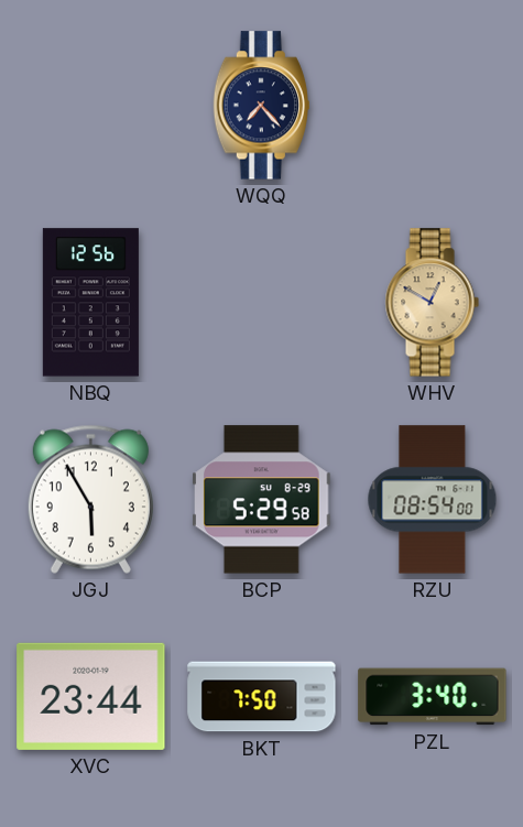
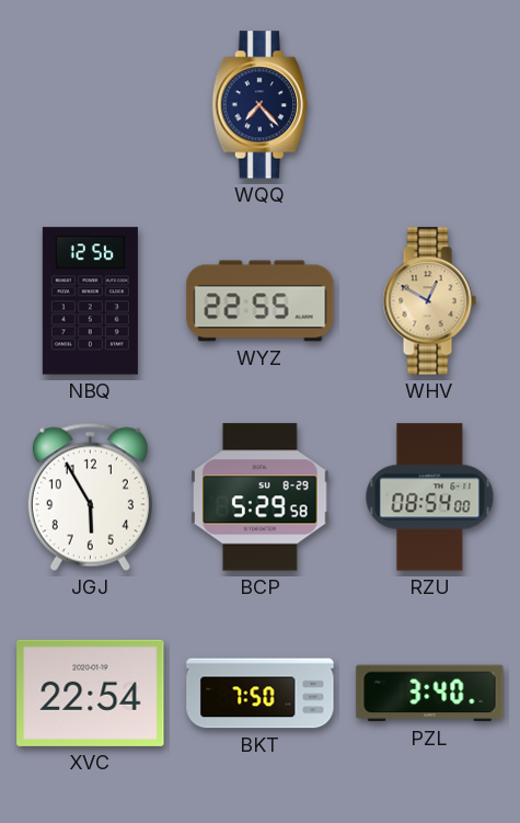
WYZ: none -> 22:55 (261, 301)
XVC: 23:44 -> 22:54 (91, 693)
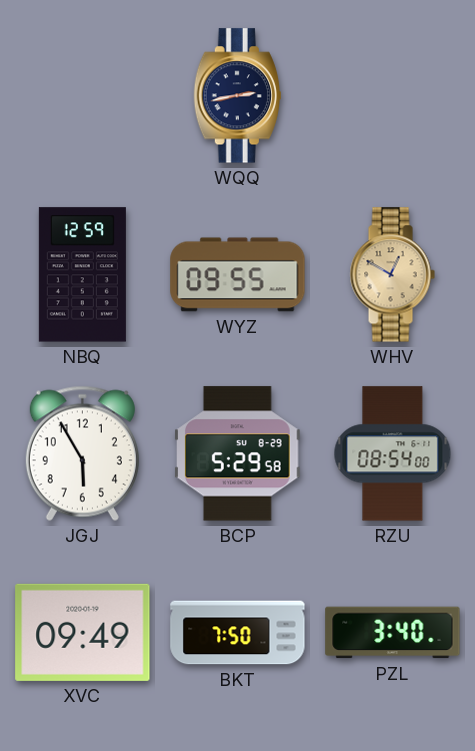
WQQ: 7:23 -> 2:43 (237, 96)
NBQ: 12:56 -> 12:59 (82, 275)
WYZ: 22:55 -> 09:55 (238, 275)
XVC: 22:54 -> 09:49 (83, 632)
